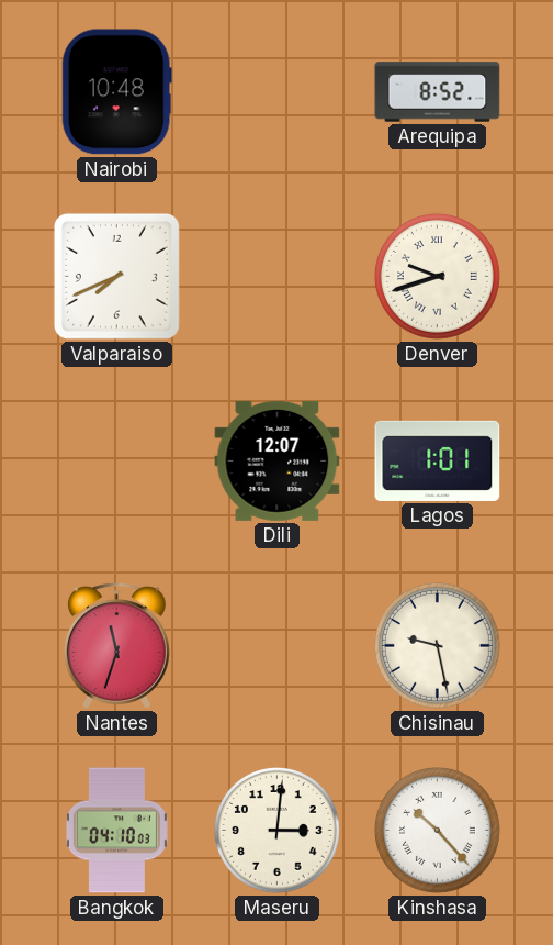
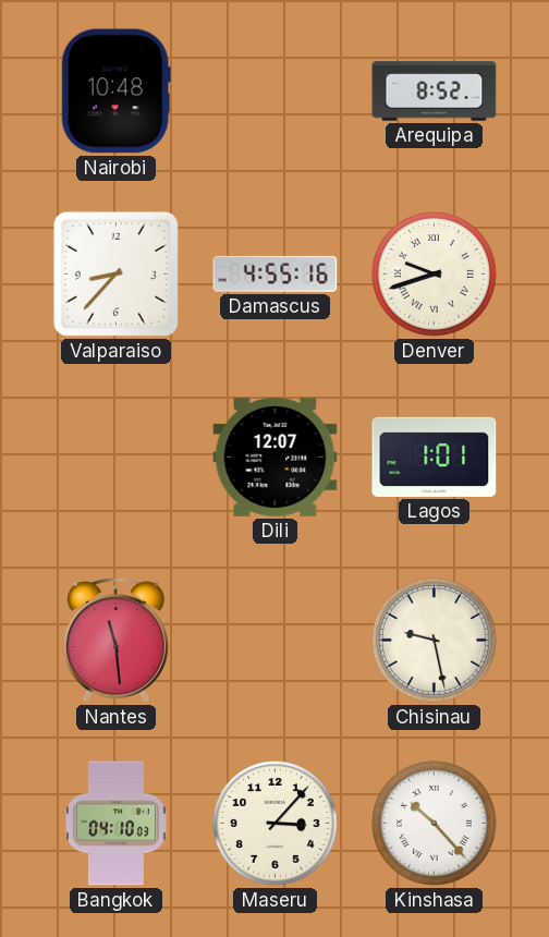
Valparaiso: 7:41 -> 8:37 (115, 273)
Damascus: none -> 4:55 (276, 273)
Nantes: 11:33 -> 11:29 (115, 641)
Maseru: 3:01 -> 3:07 (276, 824)
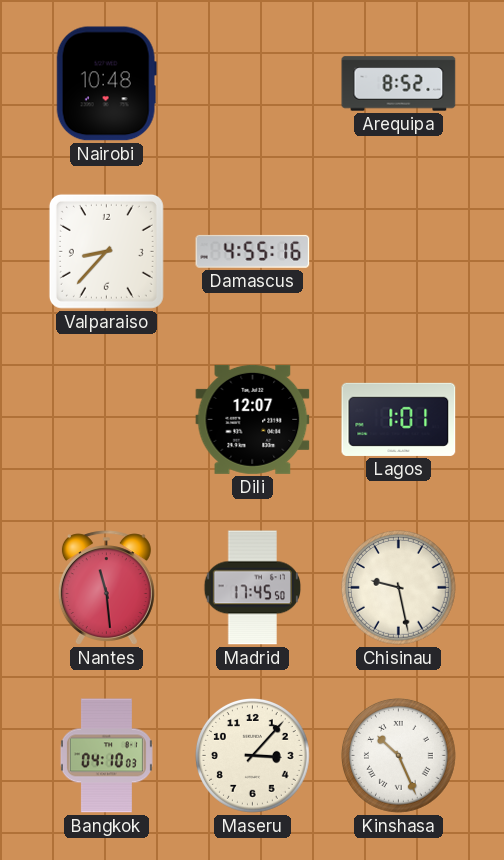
Denver: 9:42 -> none (435, 275)
Madrid: none -> 17:45 (253, 588)
Kinshasa: 10:23 -> 10:26 (399, 756)
